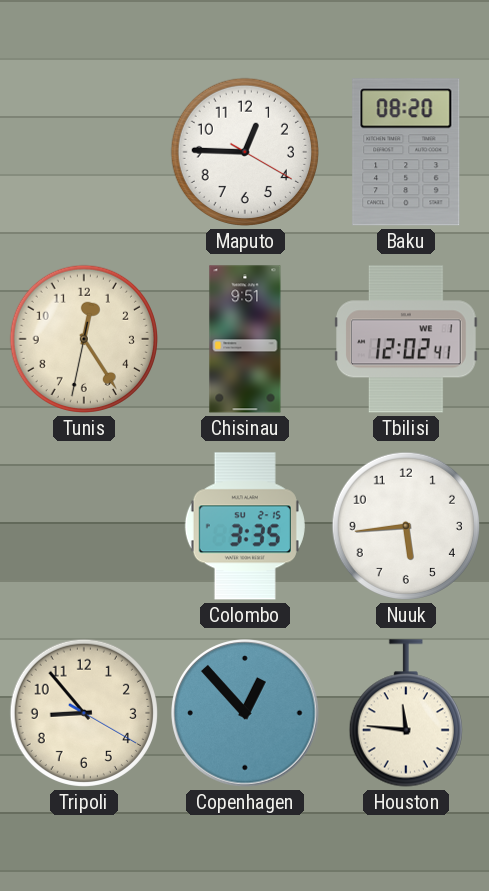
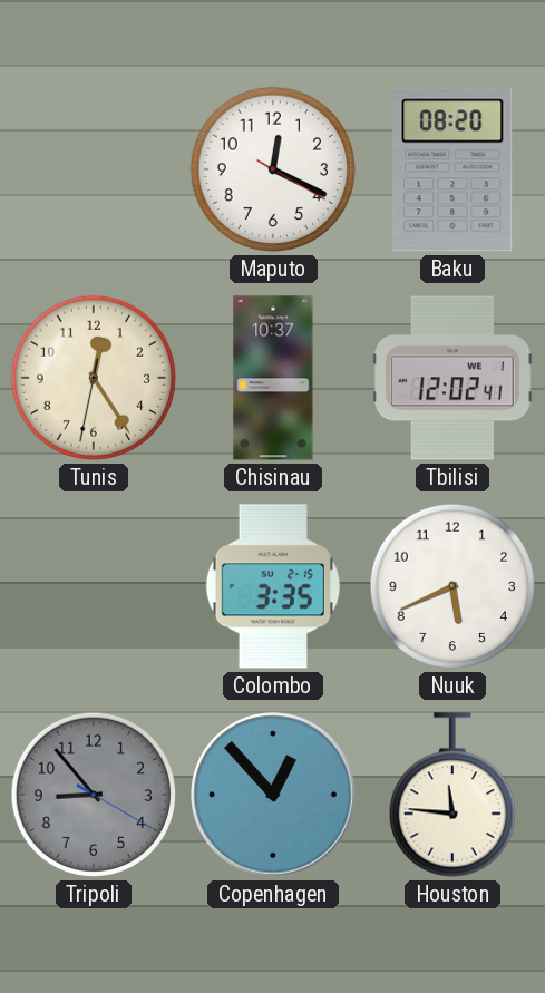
Maputo: 12:45 -> 12:19 (273, 169)
Chisinau: 9:51 -> 10:37 (273, 378)
Nuuk: 5:44 -> 5:41 (452, 586)
Tripoli dial: cream -> grey (94, 795)
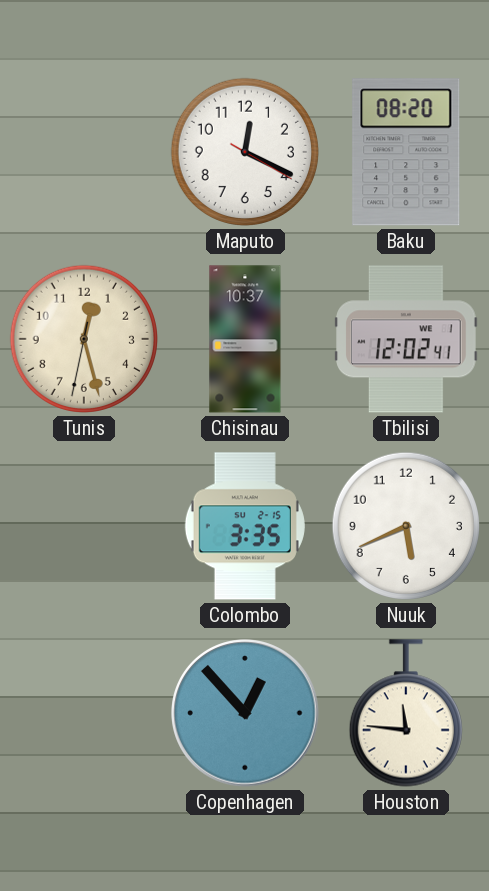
Tunis: 12:24 -> 12:27 (84, 339)
Tripoli: 8:53 -> none (94, 795)
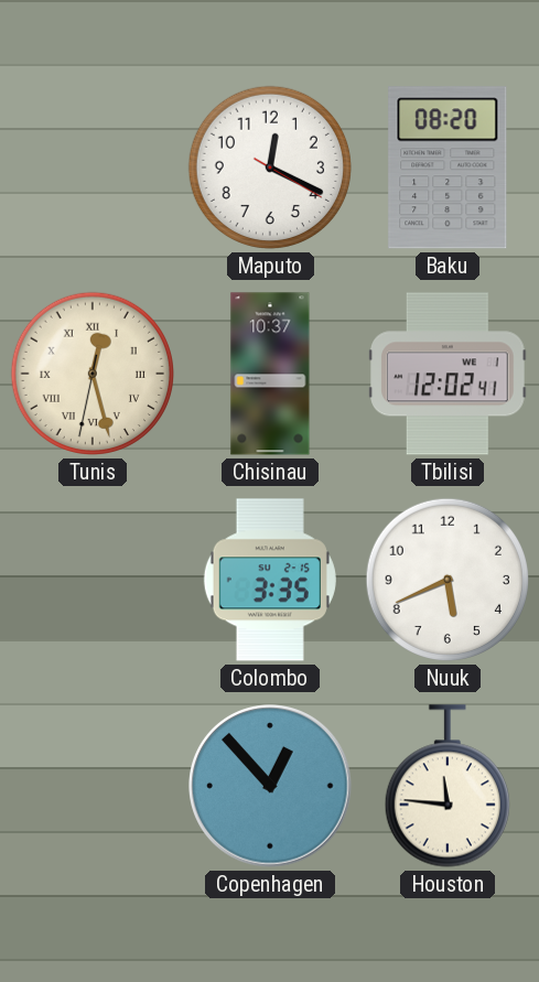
Tunis numerals: Arabic -> Roman (93, 374)
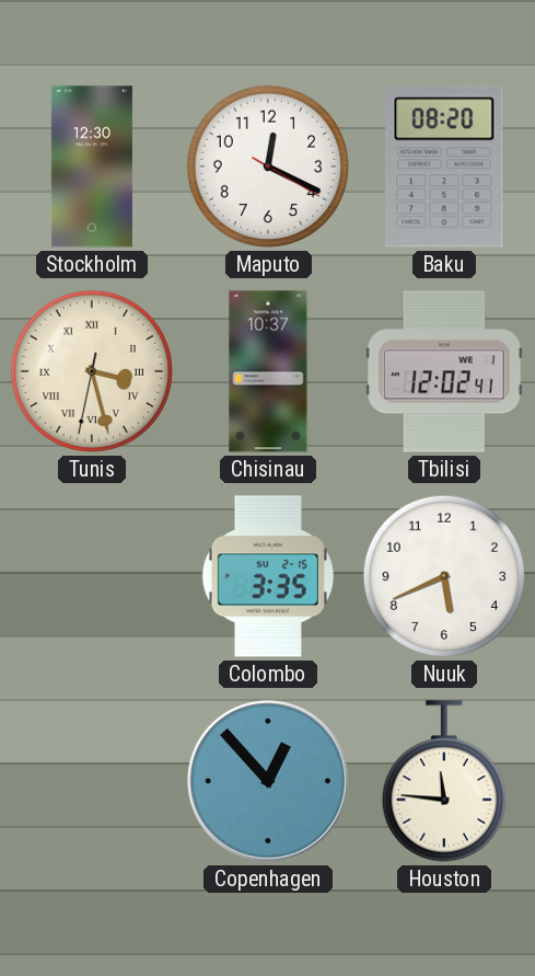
Stockholm: none -> 12:30 (92, 167)
Tunis: 12:27 -> 3:27 (92, 371)
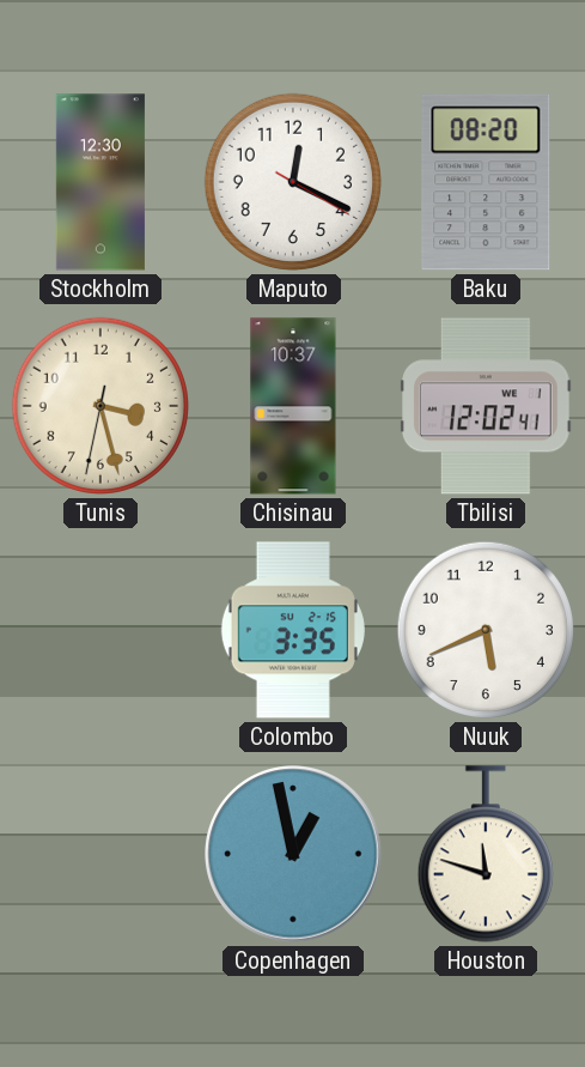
Tunis numerals: Roman -> Arabic (100, 406)
Copenhagen: 12:53 -> 12:58 (293, 854)
Houston: 11:46 -> 11:48 (486, 854)
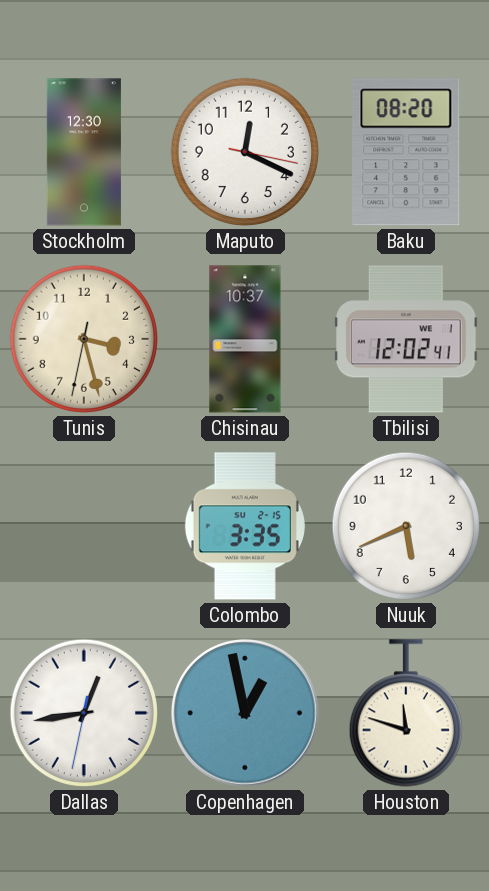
Maputo: 12:19:20 -> 12:19:17 (245, 152)
Dallas: none -> 12:43 (84, 713)
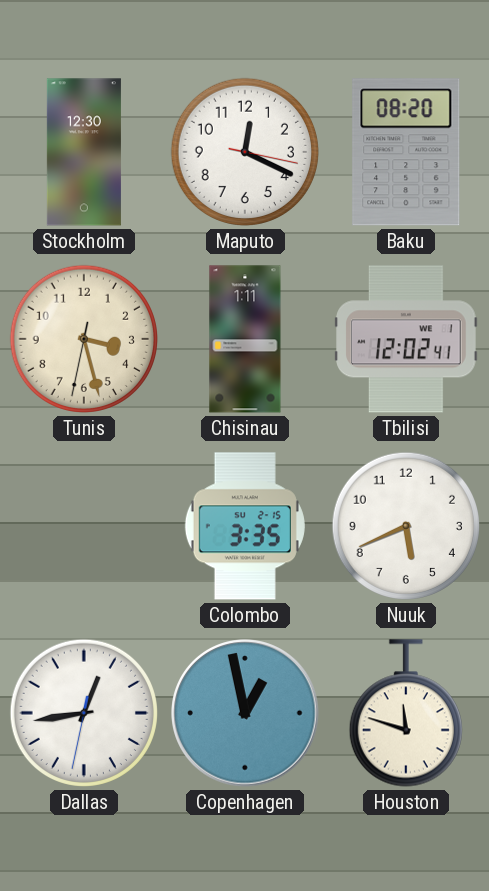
Chisinau: 10:37 -> 1:11 (245, 339)
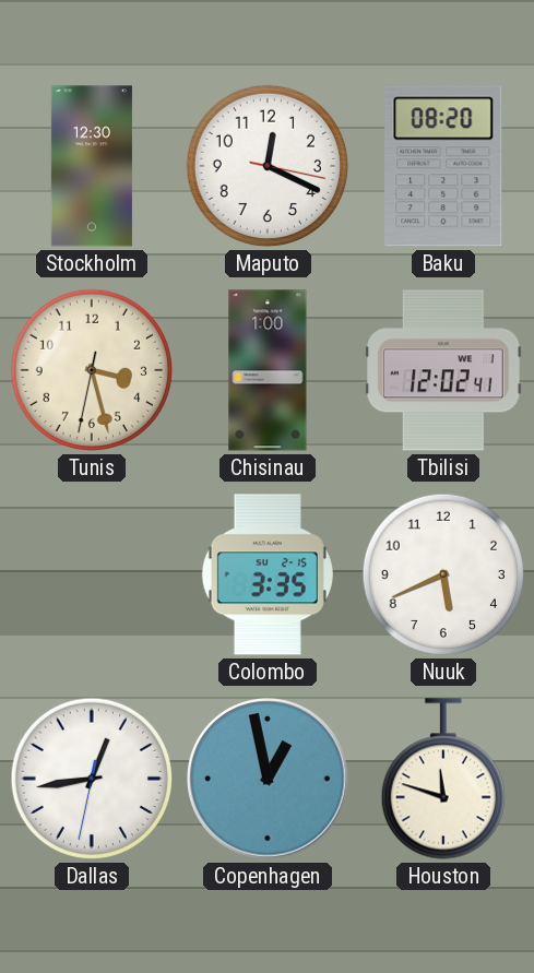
Chisinau: 1:11 -> 1:00 (268, 370)
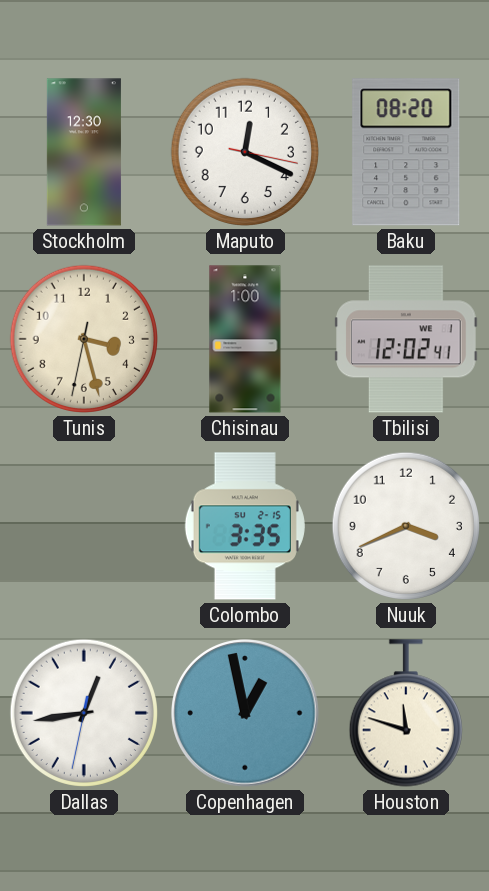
Nuuk: 5:41 -> 3:41 (406, 526)
